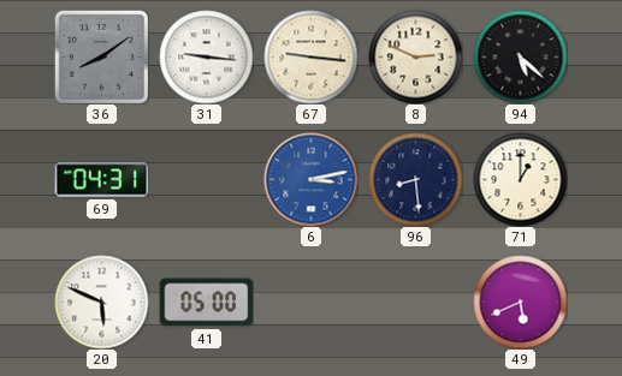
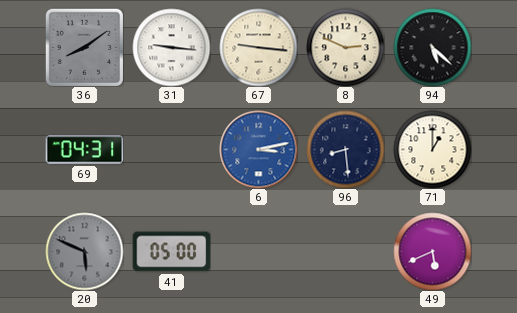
20 dial: white -> grey (84, 251)
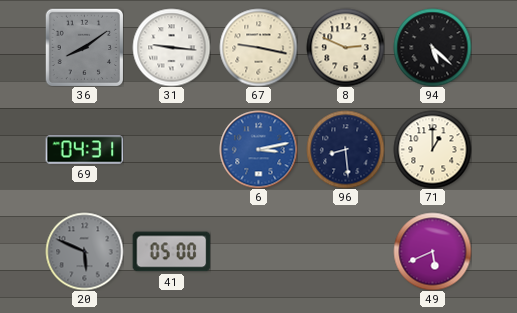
67: 9:16 -> 9:17 (258, 47)
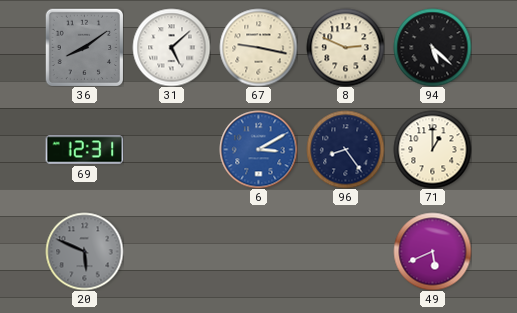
31: 9:16 -> 5:08 (171, 47)
69: 04:31 -> 12:31 (84, 150)
6: 3:13 -> 3:10 (258, 149)
96: 8:29 -> 8:24 (345, 149)
41: 05:00 -> none (171, 252)
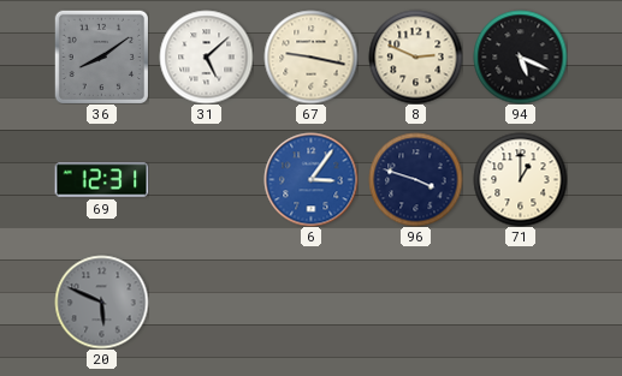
94: 5:22 -> 5:19 (520, 56)
6: 3:10 -> 3:06 (310, 179)
96: 8:24 -> 3:48 (415, 179)
49: 5:41 -> none (432, 251)
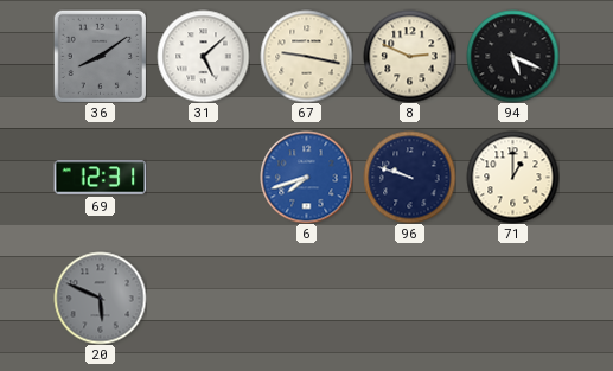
6: 3:06 -> 7:42 (306, 177)
96: 3:48 -> 9:48 (409, 177)
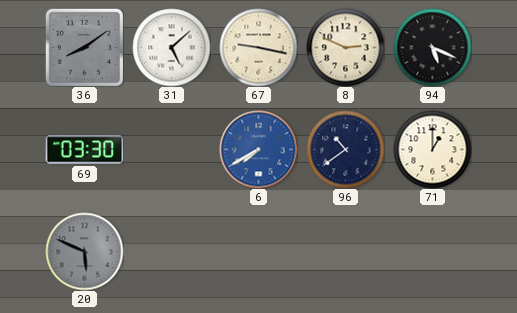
69: 12:31 -> 03:30 (84, 150)
6: 7:42 -> 7:40 (258, 149)
96: 9:48 -> 10:39 (345, 149)
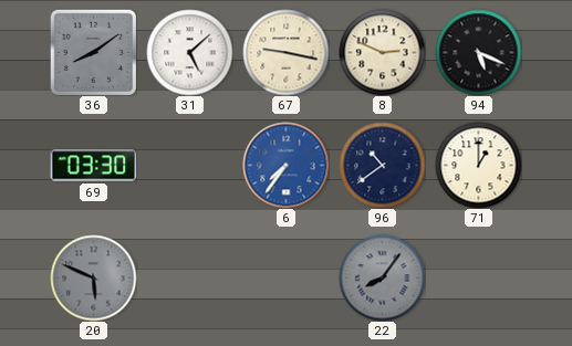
6: 7:40 -> 7:36 (285, 165)
22: none -> 8:06 (382, 277)
